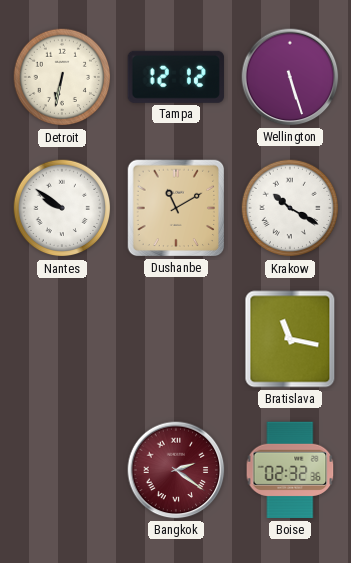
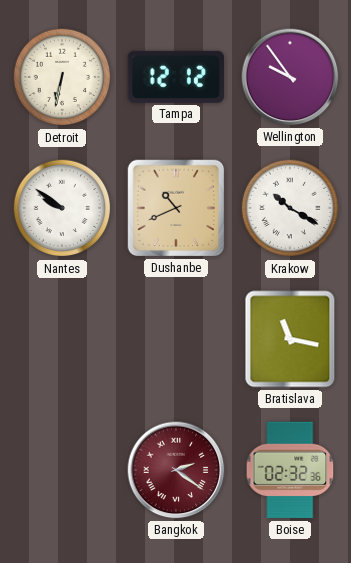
Wellington: 5:27 -> 9:54 (290, 77)
Dushanbe: 11:10 -> 10:41 (176, 208)
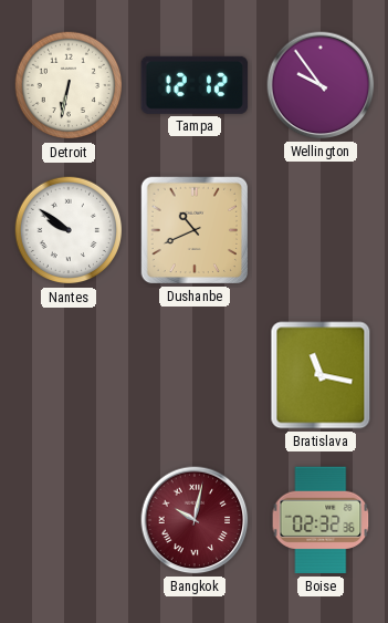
Krakow: 10:20 -> none (290, 208)
Bangkok: 2:21 -> 10:02 (195, 520)
